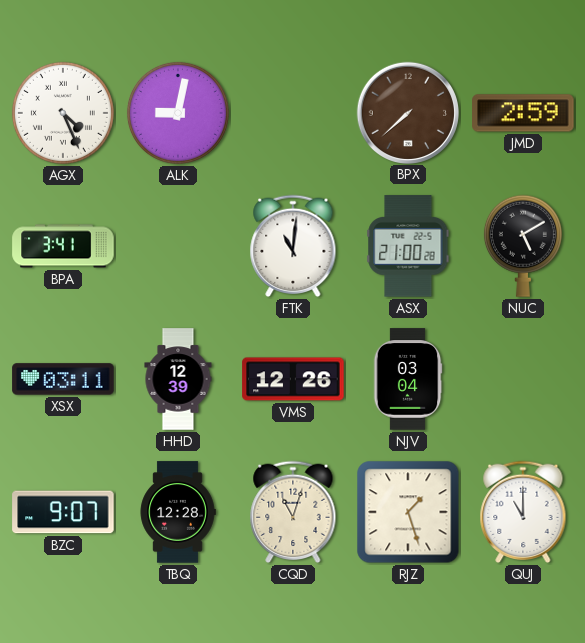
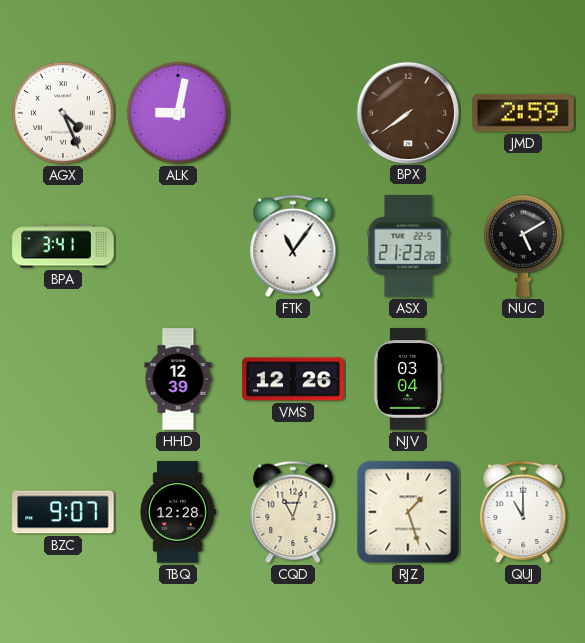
BPX: 7:38 -> 7:39 (407, 112)
FTK: 11:01 -> 11:06 (293, 246)
ASX: 21:00 -> 21:23 (408, 246)
XSX: 03:11 -> none (63, 379)
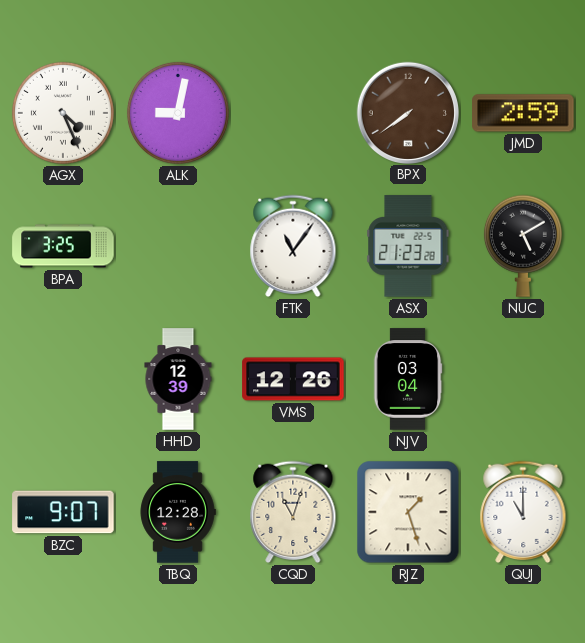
BPA: 3:41 -> 3:25 (63, 246)
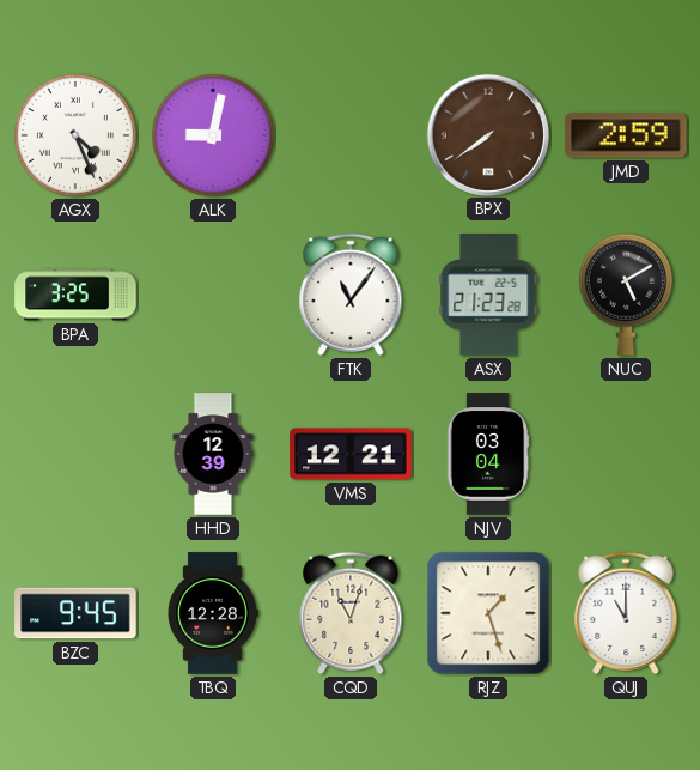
VMS: 12:26 -> 12:21 (351, 454)
BZC: 9:07 -> 9:45 (75, 613)
